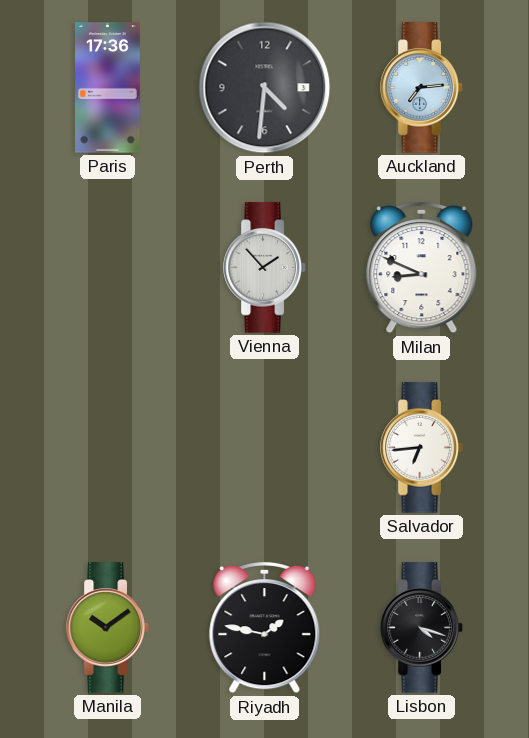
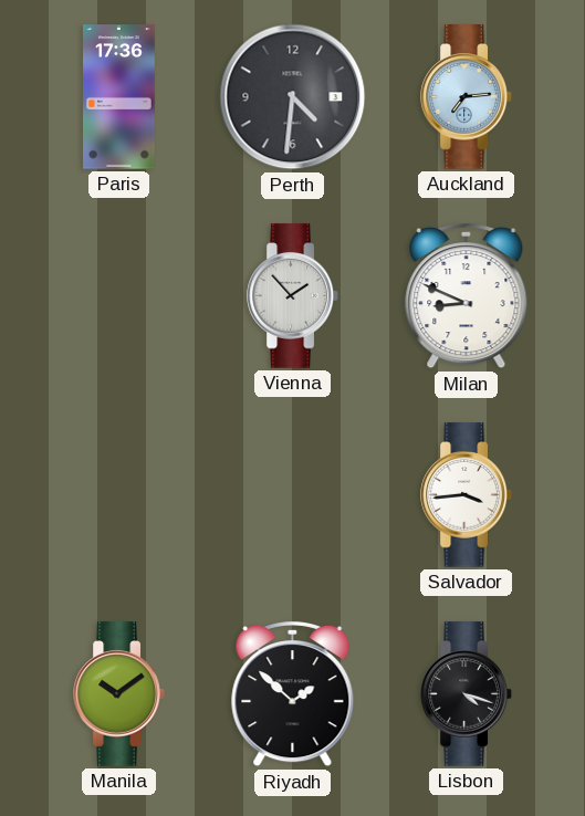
Salvador: 6:44 -> 3:44 (467, 495)
Riyadh: 1:47 -> 1:52 (293, 694)
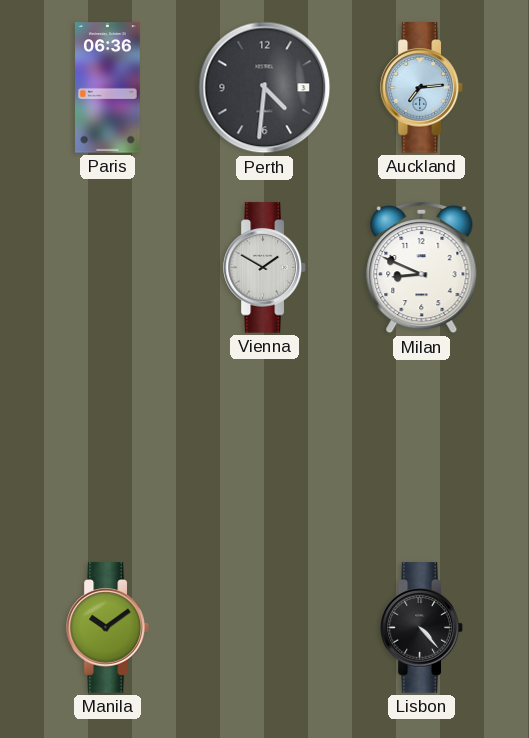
Paris: 17:36 -> 06:36 (108, 88)
Vienna: 1:53 -> 1:50 (265, 268)
Salvador: 3:44 -> none (467, 495)
Riyadh: 1:52 -> none (293, 694)
Lisbon: 4:18 -> 4:23 (422, 628)
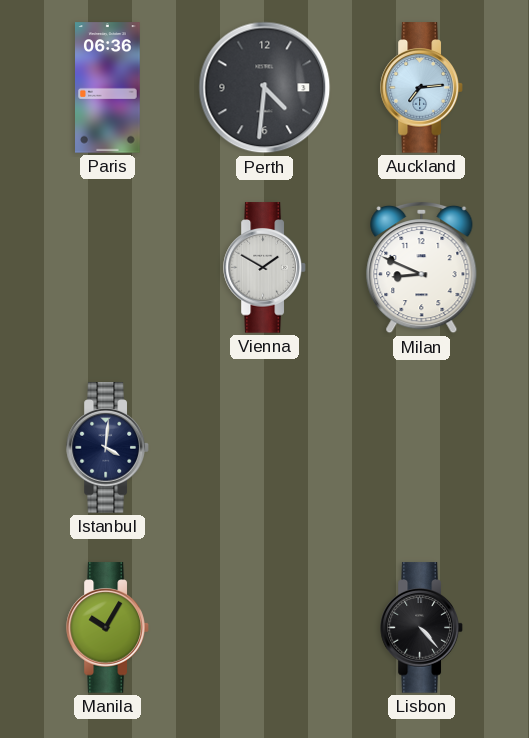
Istanbul: none -> 4:01 (108, 448)
Manila: 10:09 -> 10:05 (108, 628)
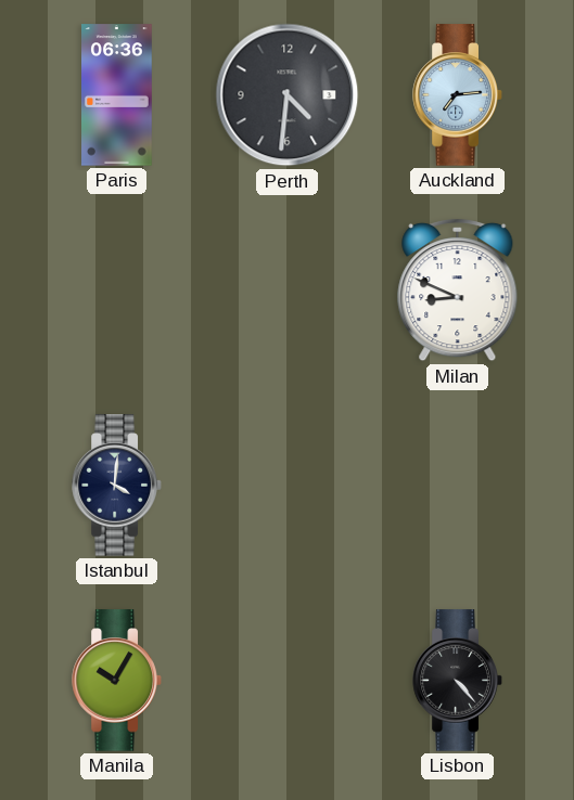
Vienna: 1:50 -> none (265, 268)
